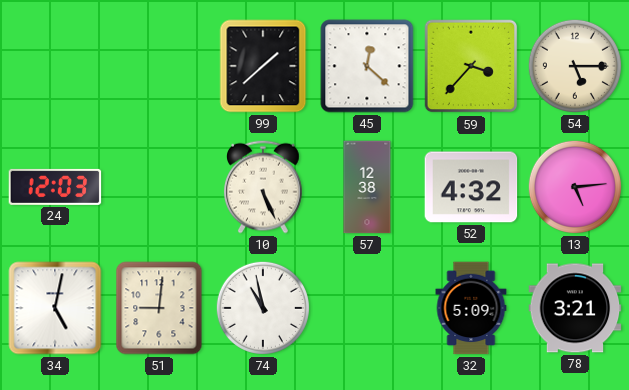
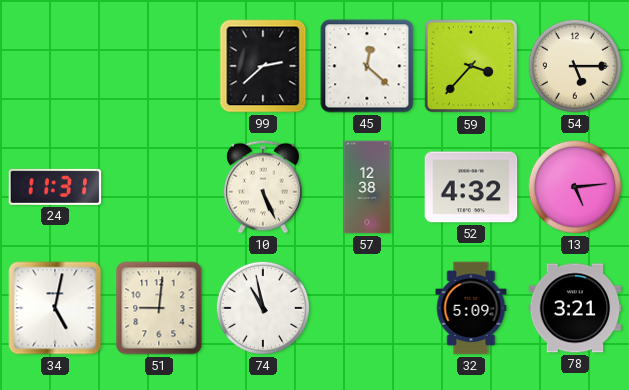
99: 1:38 -> 2:38 (263, 66)
24: 12:03 -> 11:31 (55, 187)
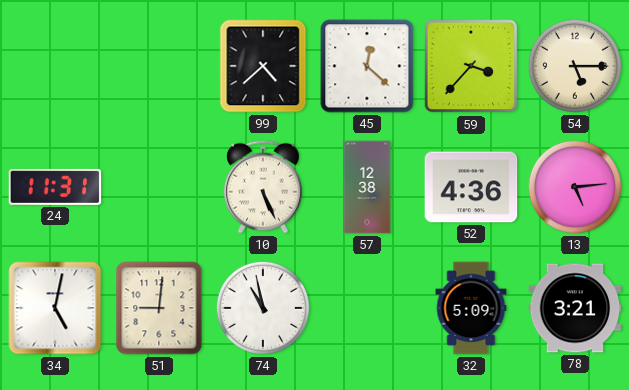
99: 2:38 -> 4:38 (263, 66)
52: 4:32 -> 4:36 (471, 187)
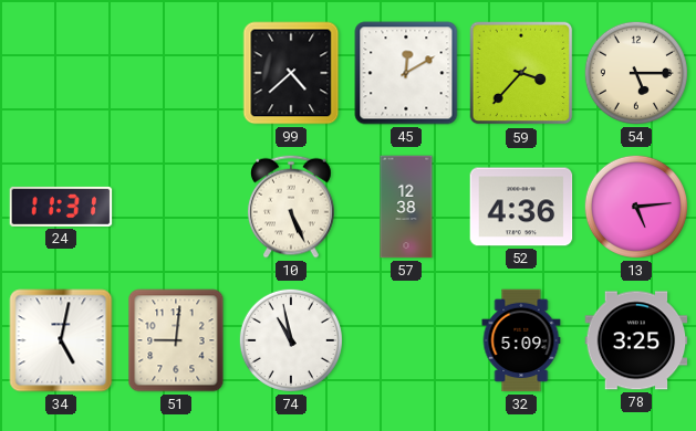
45: 12:22 -> 12:10 (406, 73)
78: 3:21 -> 3:25 (636, 340)
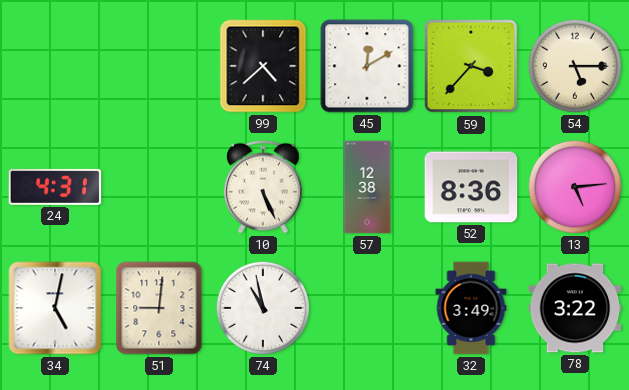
24: 11:31 -> 4:31 (55, 187)
52: 4:36 -> 8:36 (471, 187)
32: 5:09 -> 3:49 (471, 308)
78: 3:25 -> 3:22 (575, 308)
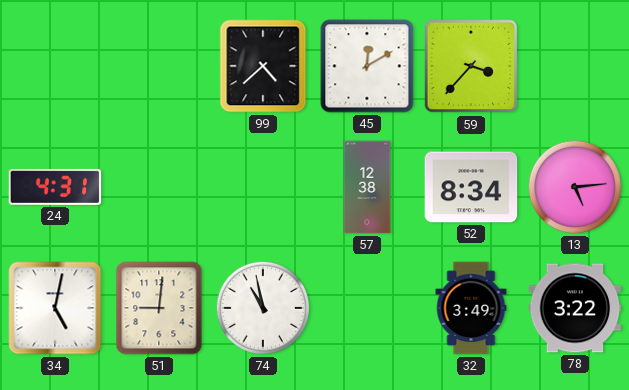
54: 5:15 -> none (575, 66)
10: 5:26 -> none (264, 187)
52: 8:36 -> 8:34 (471, 187)
